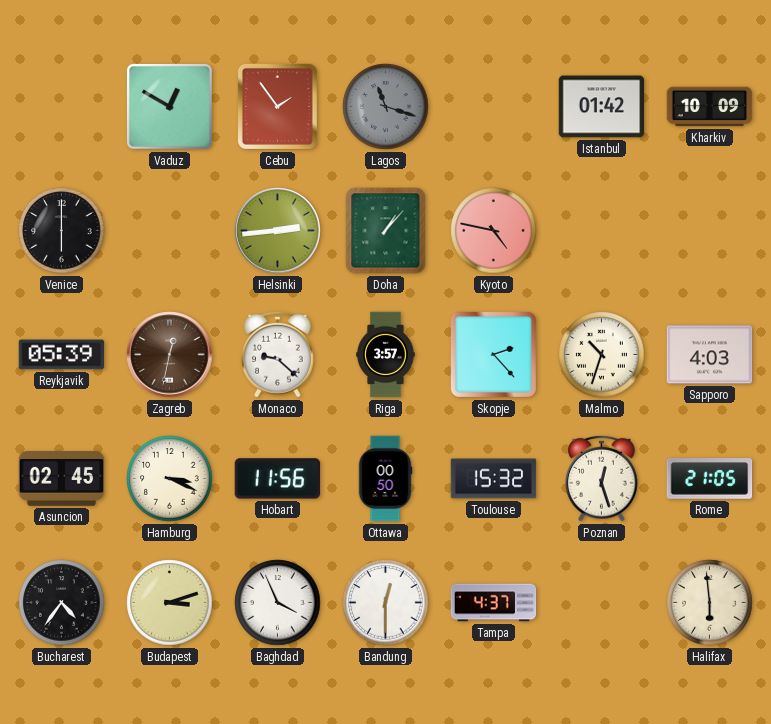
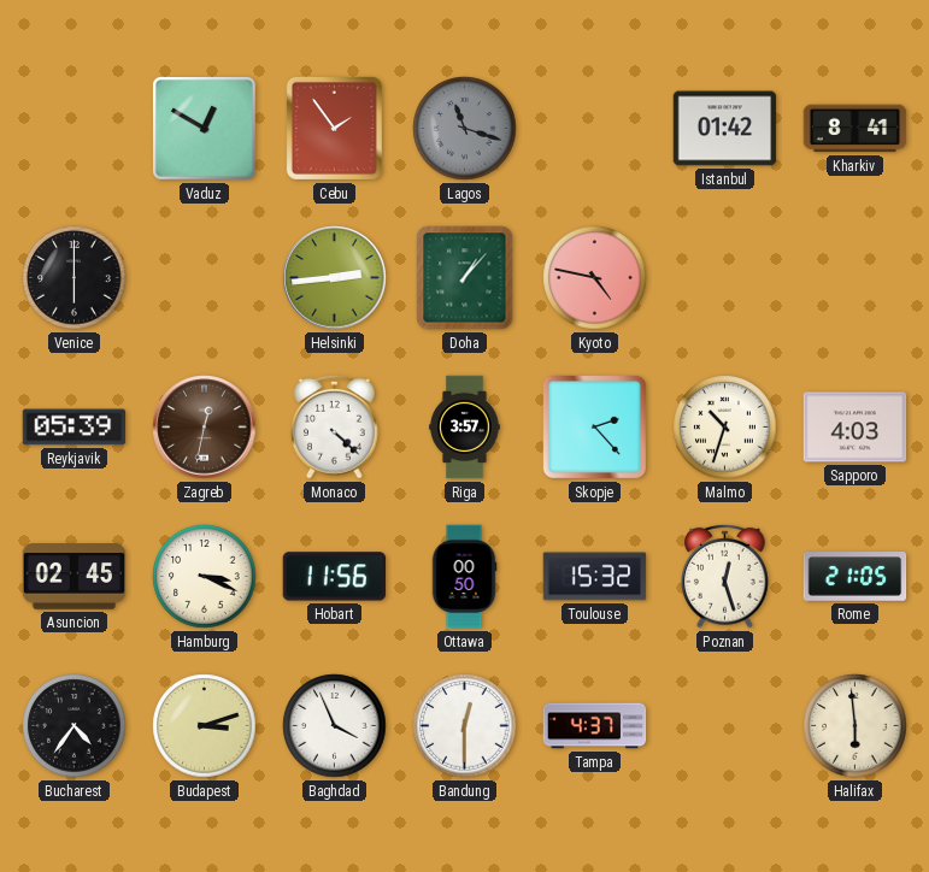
Kharkiv: 10:09 -> 8:41 (855, 129)
Monaco: 9:22 -> 4:22 (335, 426)
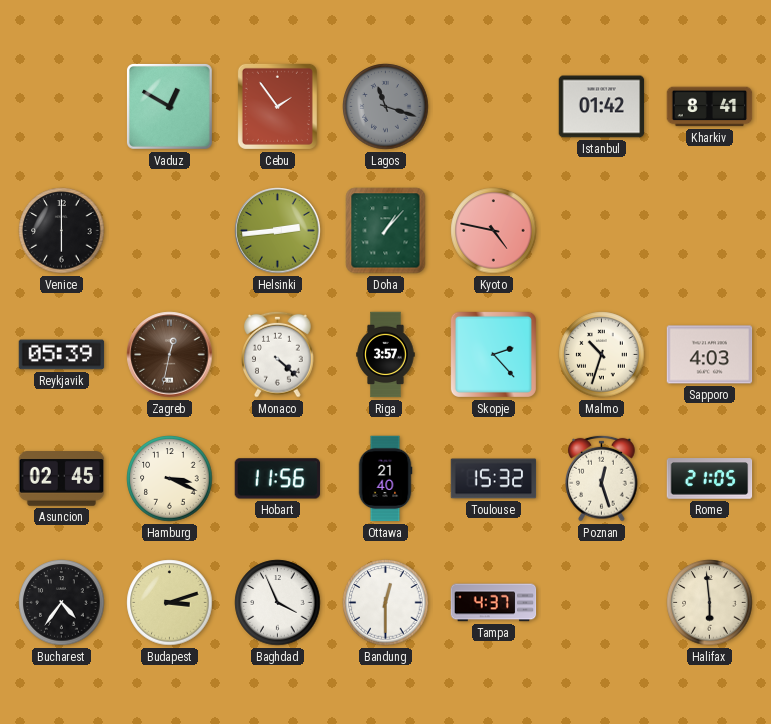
Ottawa: 00:50 -> 21:40 (385, 479)
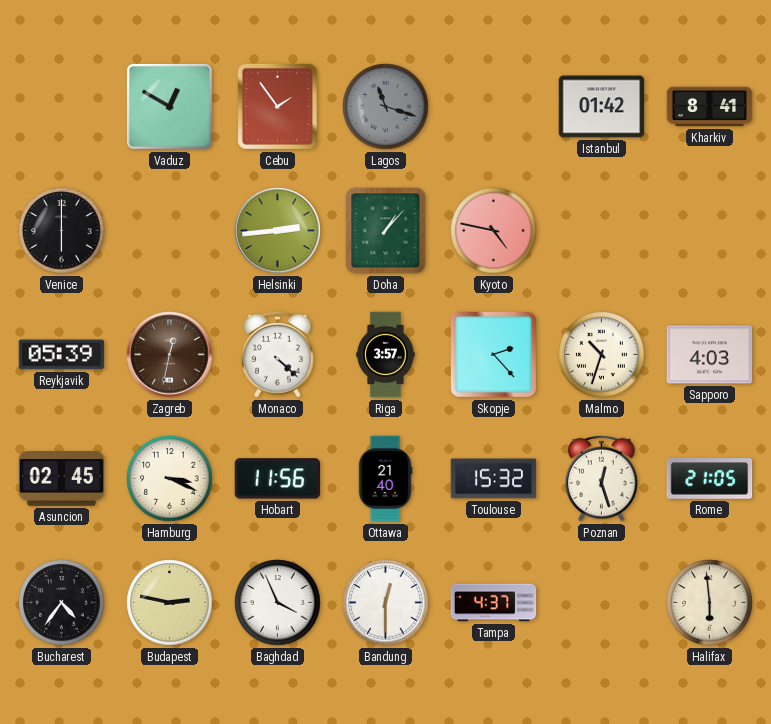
Budapest: 3:12 -> 2:47 (170, 603)
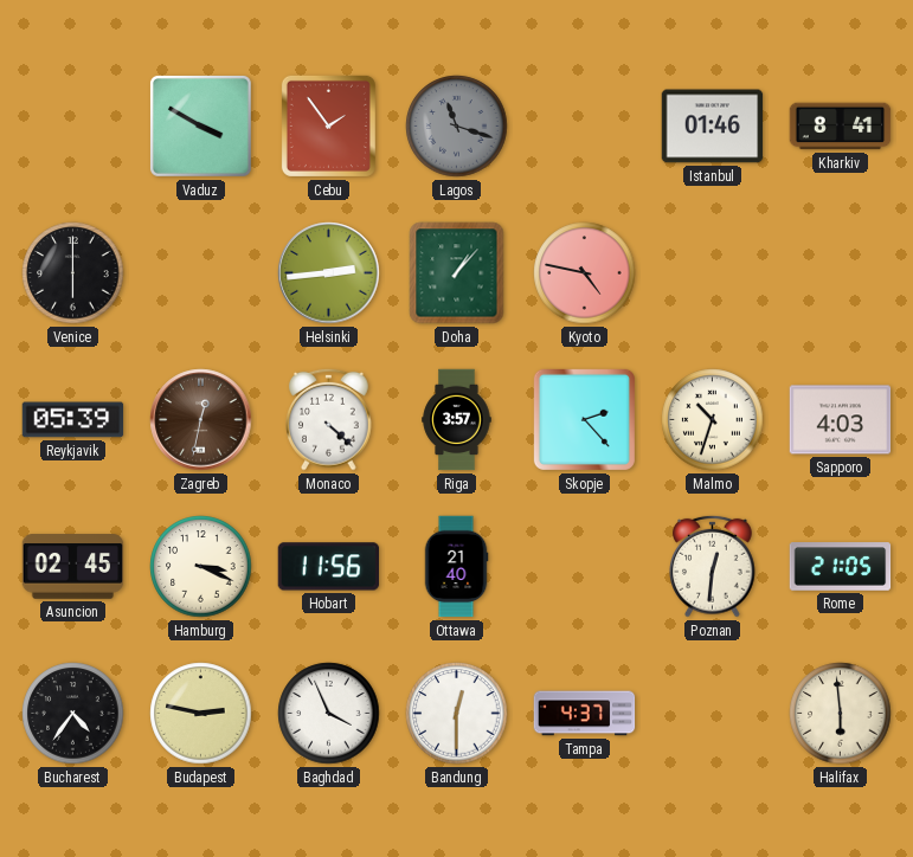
Vaduz: 12:50 -> 3:50 (200, 125)
Istanbul: 01:42 -> 01:46 (713, 127)
Toulouse: 15:32 -> none (494, 479)
Poznan: 12:27 -> 12:31 (713, 566)
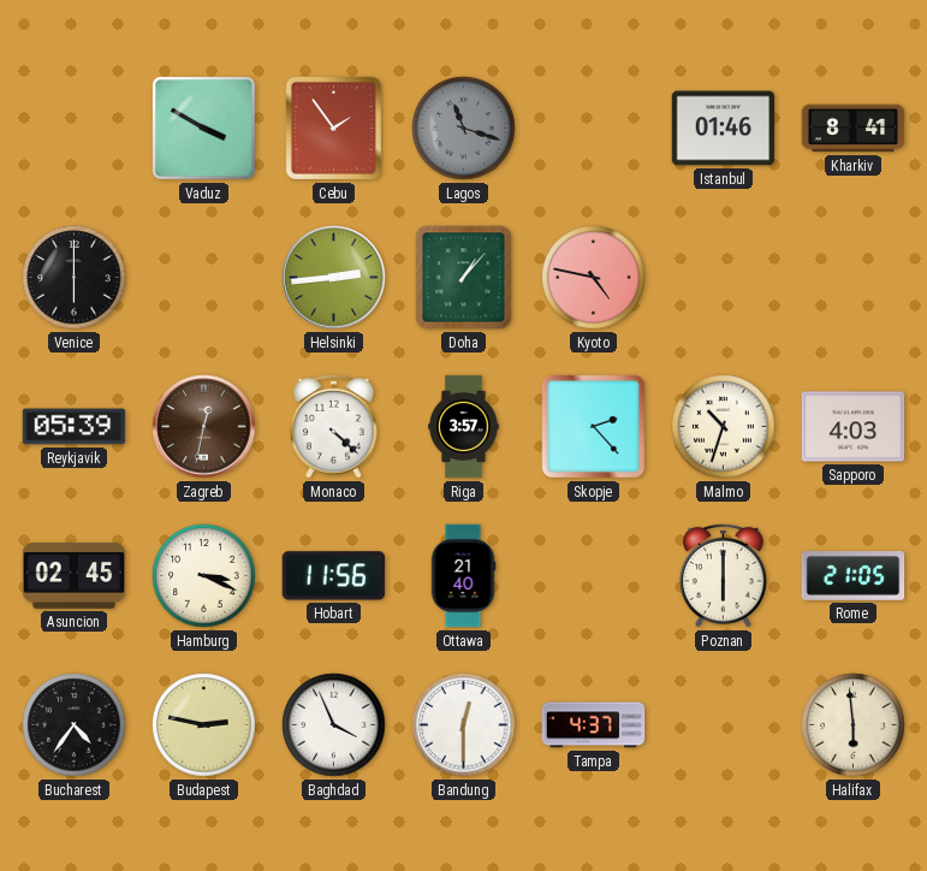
Poznan: 12:31 -> 6:00 (724, 575)
